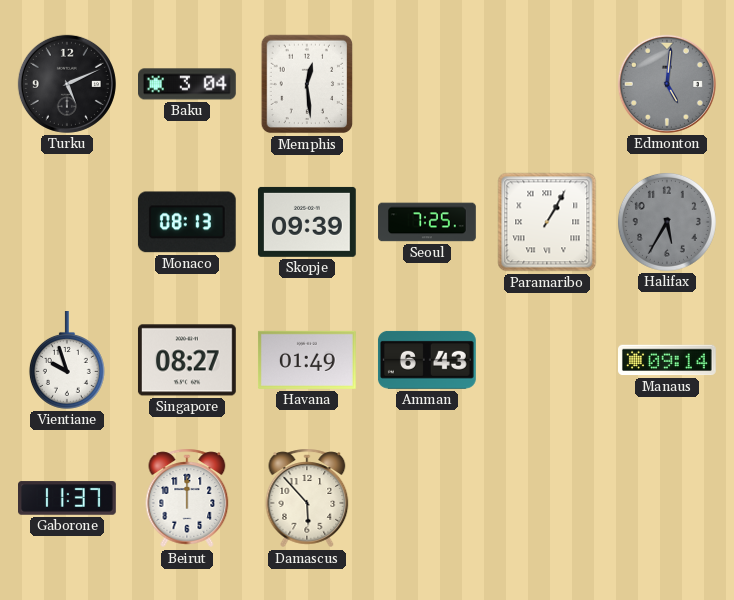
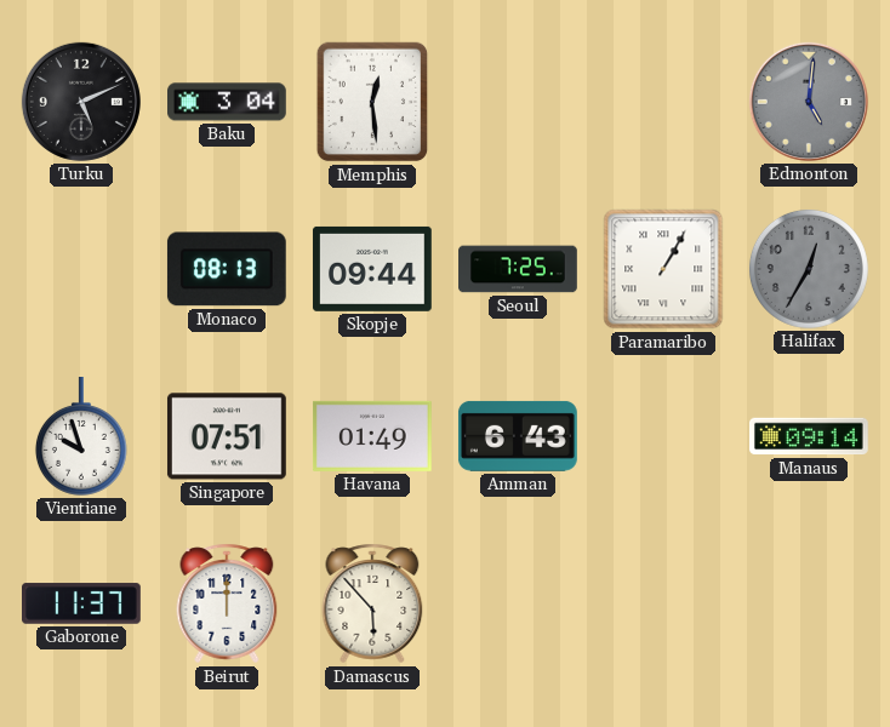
Skopje: 09:39 -> 09:44 (372, 269)
Halifax: 5:35 -> 12:35 (809, 269)
Singapore: 08:27 -> 07:51 (227, 436)
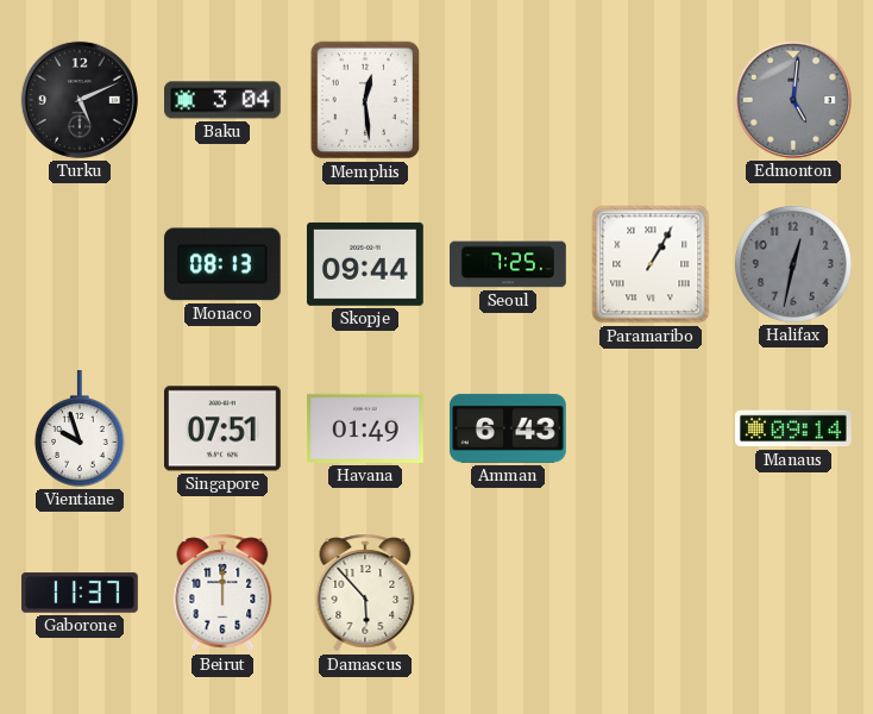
Halifax: 12:35 -> 12:32 (793, 264)
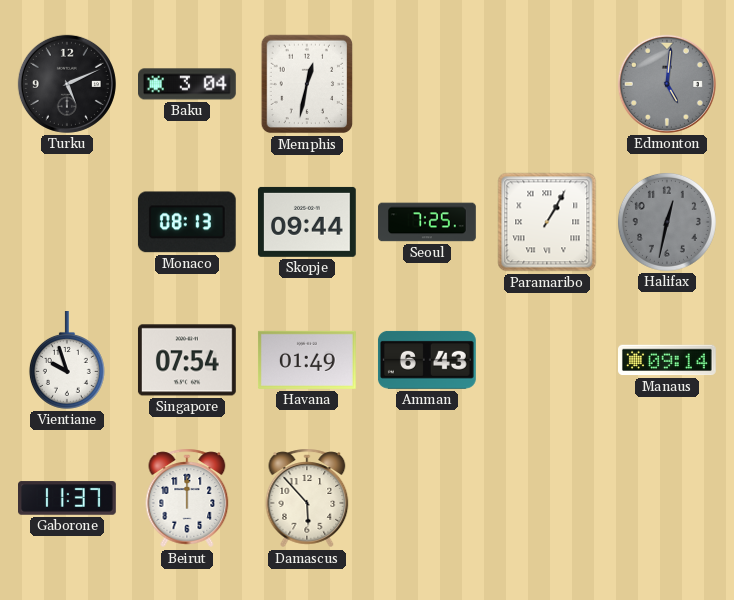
Memphis: 12:29 -> 12:32 (307, 84)
Singapore: 07:51 -> 07:54 (187, 360)
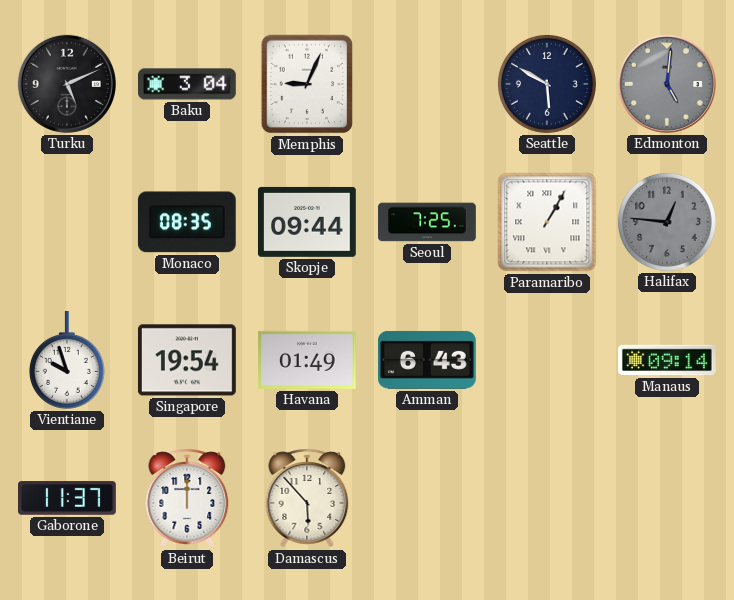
Memphis: 12:32 -> 9:04 (307, 84)
Seattle: none -> 5:50 (547, 84)
Monaco: 08:13 -> 08:35 (187, 222)
Halifax: 12:32 -> 12:46 (667, 222)
Singapore: 07:54 -> 19:54 (187, 360)
